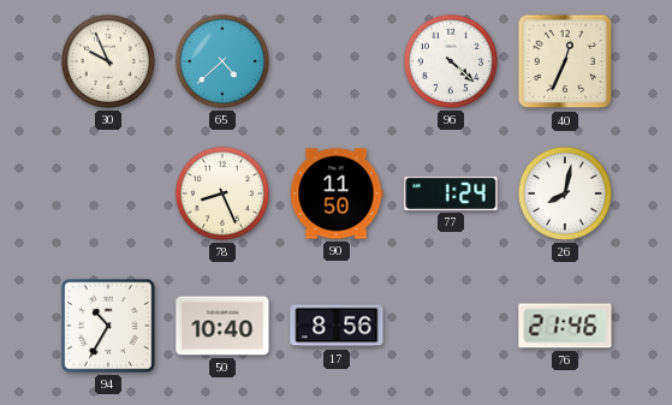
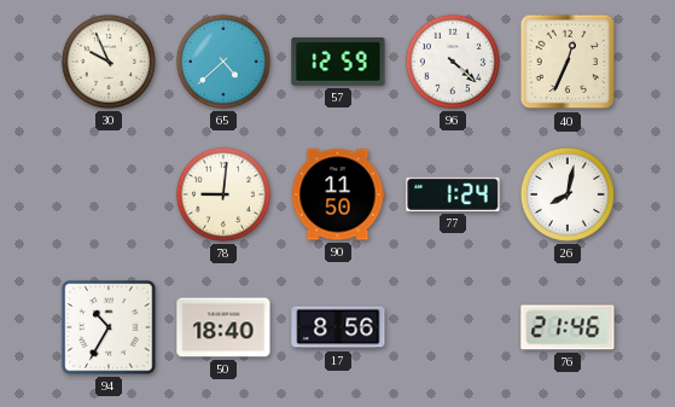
57: none -> 12:59 (338, 63)
78: 8:26 -> 9:01 (223, 194)
50: 10:40 -> 18:40 (223, 327)
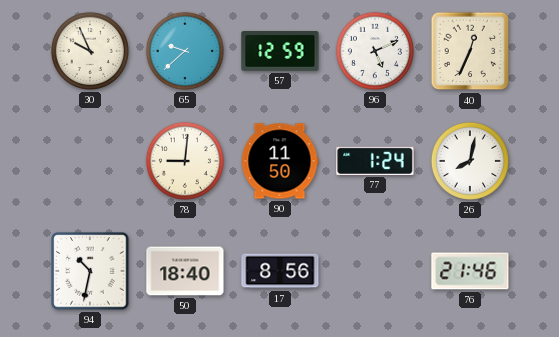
65: 4:38 -> 9:38 (185, 51)
96: 4:22 -> 5:11 (375, 51)
94: 10:35 -> 10:32 (90, 271)
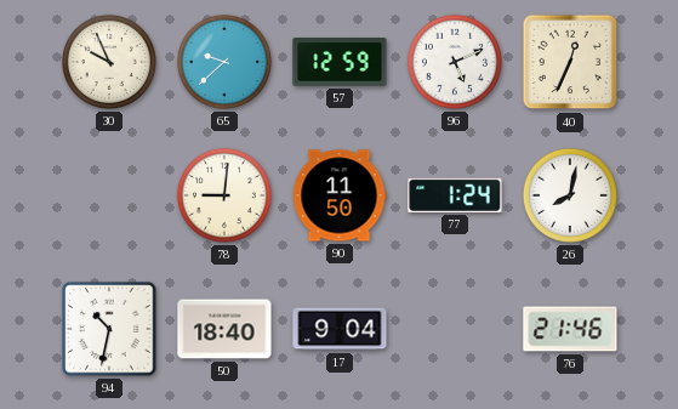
17: 8:56 -> 9:04 (340, 329)
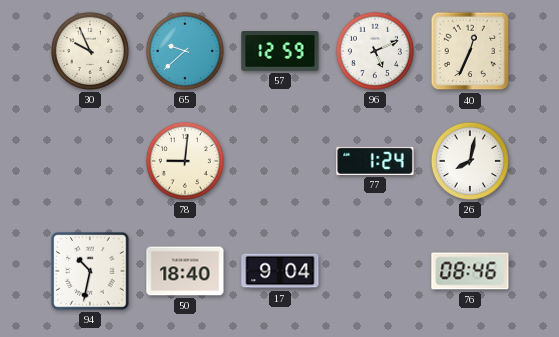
90: 11:50 -> none (340, 195)
76: 21:46 -> 08:46 (470, 271)
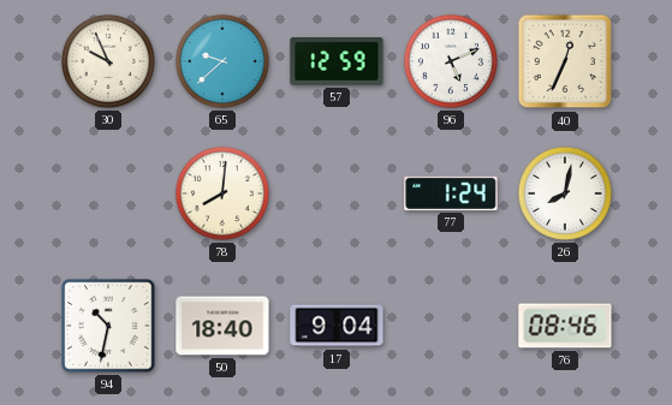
78: 9:01 -> 8:01 (222, 193)
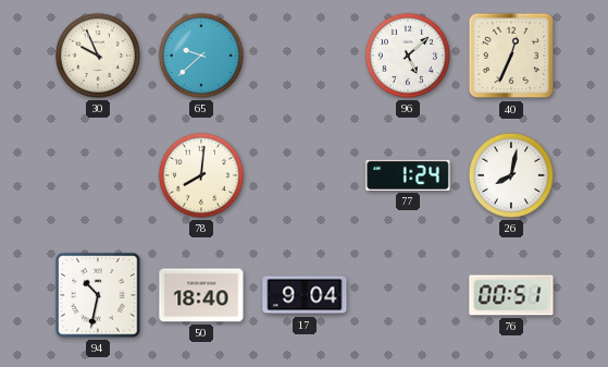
57: 12:59 -> none (337, 62)
96: 5:11 -> 5:08 (408, 56)
76: 08:46 -> 00:51 (511, 295)
